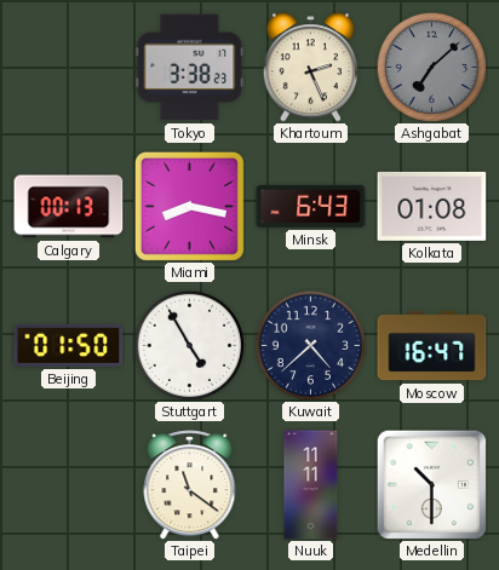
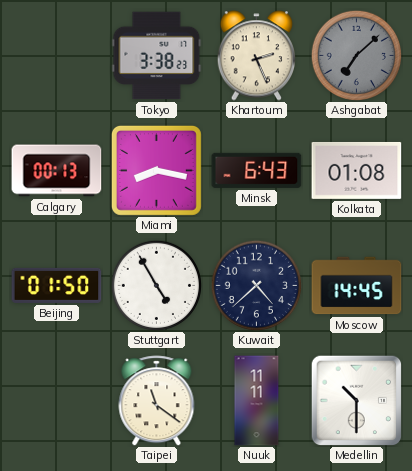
Moscow: 16:47 -> 14:45 (357, 286)
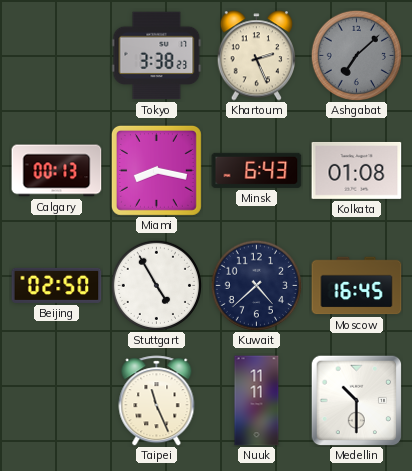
Beijing: 01:50 -> 02:50 (57, 285)
Moscow: 14:45 -> 16:45 (357, 286)
Taipei: 11:21 -> 11:26 (157, 401)
